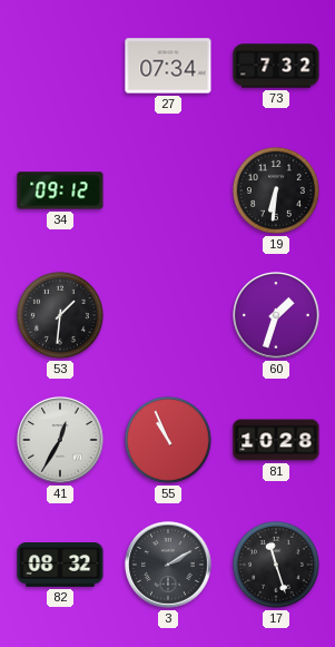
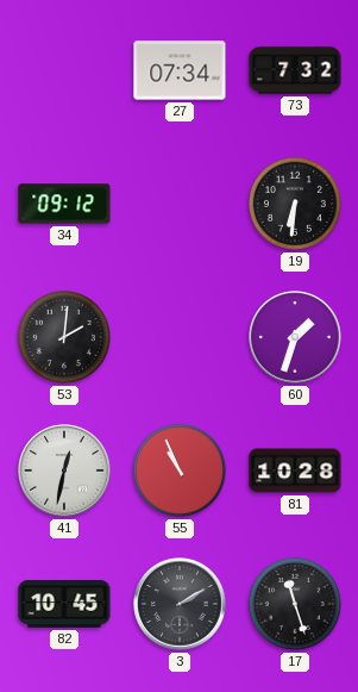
53: 1:31 -> 2:01 (64, 337)
41: 12:35 -> 12:32 (64, 470)
82: 08:32 -> 10:45 (64, 605)
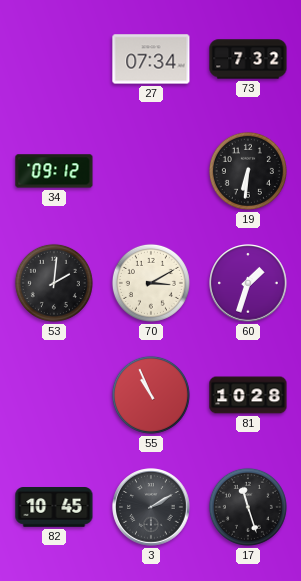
70: none -> 3:10 (151, 283)
41: 12:32 -> none (64, 470)
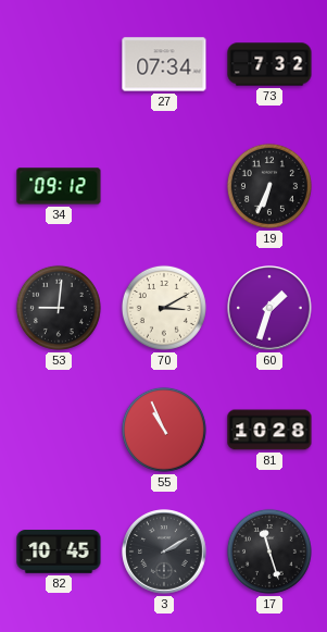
19: 6:31 -> 6:34 (269, 186)
53: 2:01 -> 9:01 (59, 308)
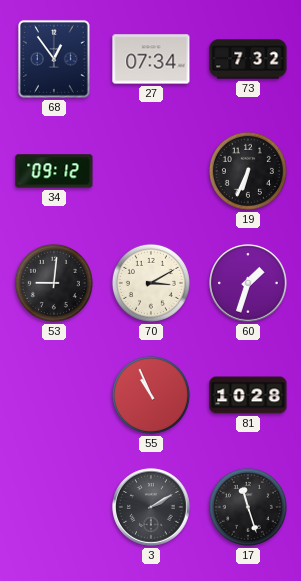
68: none -> 12:54 (54, 59)
82: 10:45 -> none (59, 553)
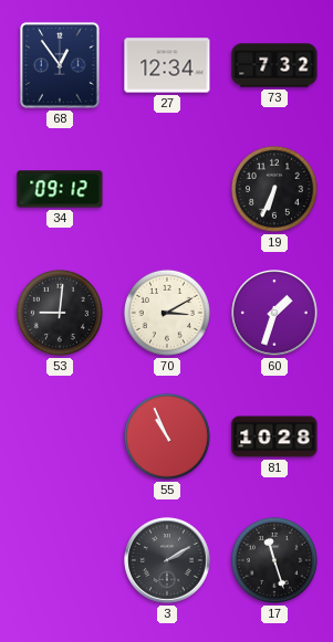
27: 07:34 -> 12:34 (167, 65)
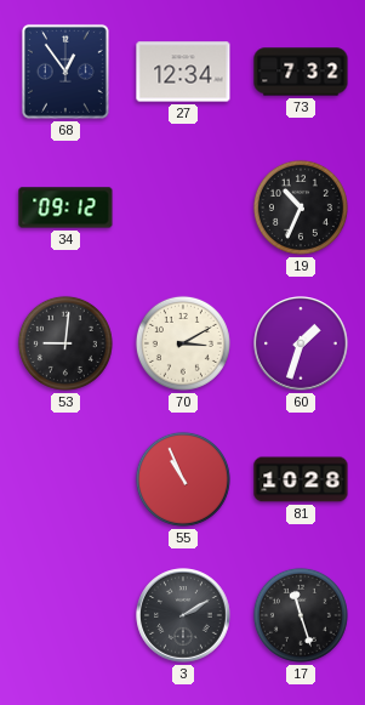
19: 6:34 -> 10:34 (301, 207)
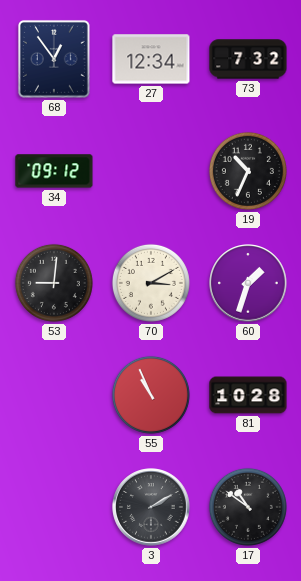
17: 11:27 -> 10:51 (248, 507)
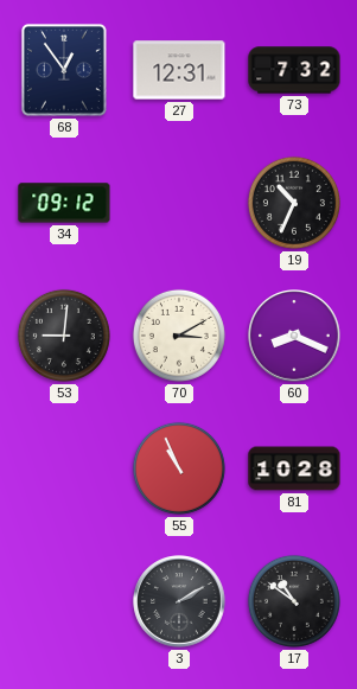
27: 12:34 -> 12:31 (179, 70)
60: 1:33 -> 8:19 (294, 336)
